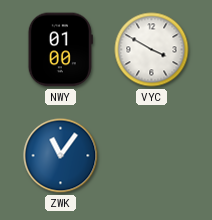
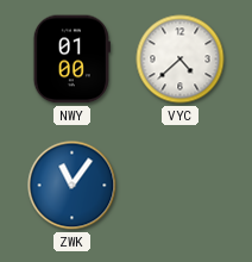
VYC: 3:50 -> 4:38 (181, 60)
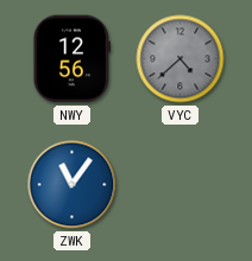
NWY: 01:00 -> 12:56 (71, 59)
VYC dial: white -> grey (181, 59)
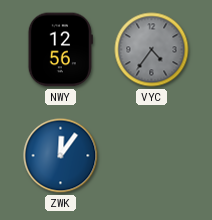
VYC: 4:38 -> 4:36 (152, 50)
ZWK: 11:06 -> 12:06 (61, 156)
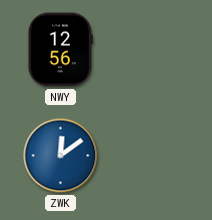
VYC: 4:36 -> none (152, 50)
ZWK: 12:06 -> 12:09 (61, 156)
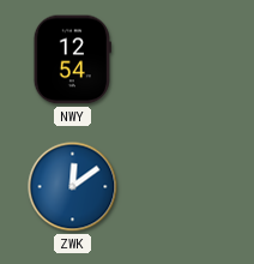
NWY: 12:56 -> 12:54 (72, 60)
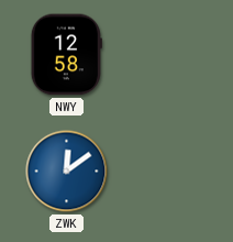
NWY: 12:54 -> 12:58 (66, 55)
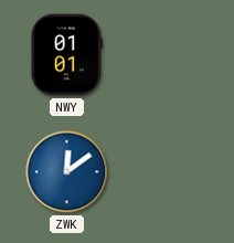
NWY: 12:58 -> 01:01 (66, 55)
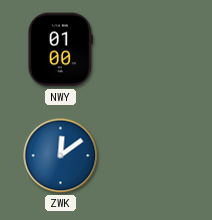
NWY: 01:01 -> 01:00 (60, 50)
